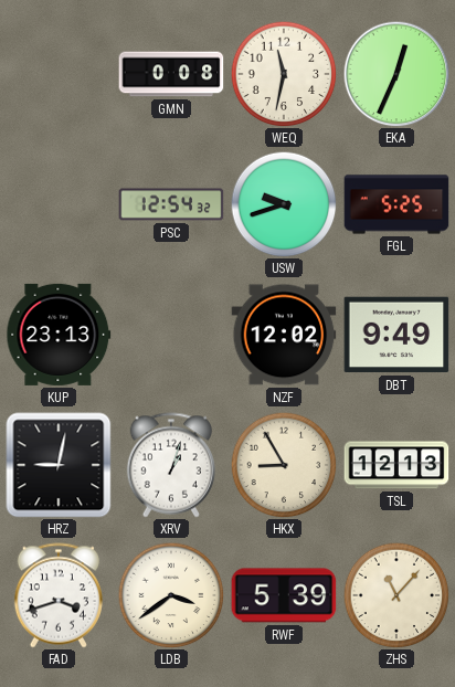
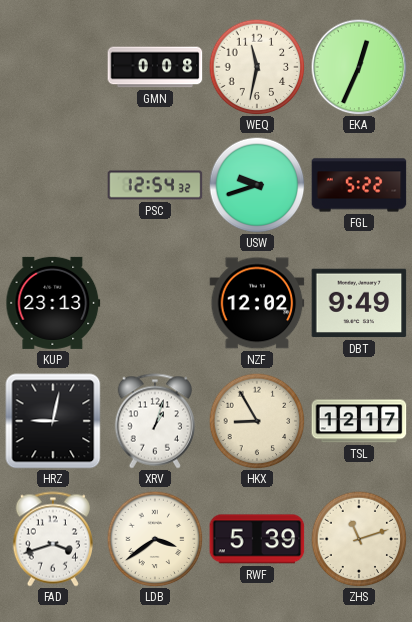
FGL: 5:25 -> 5:22 (359, 185)
TSL: 12:13 -> 12:17 (359, 421)
ZHS: 11:07 -> 11:12 (359, 539)
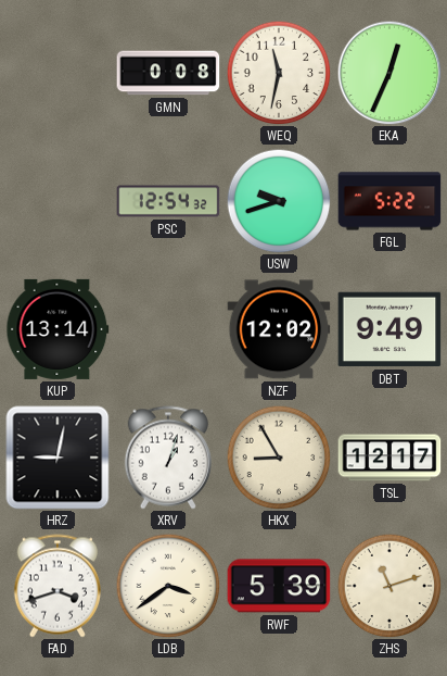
KUP: 23:13 -> 13:14 (58, 329)
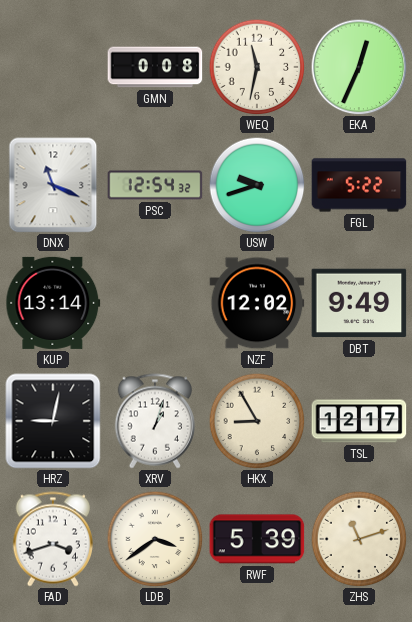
DNX: none -> 11:19 (53, 185)
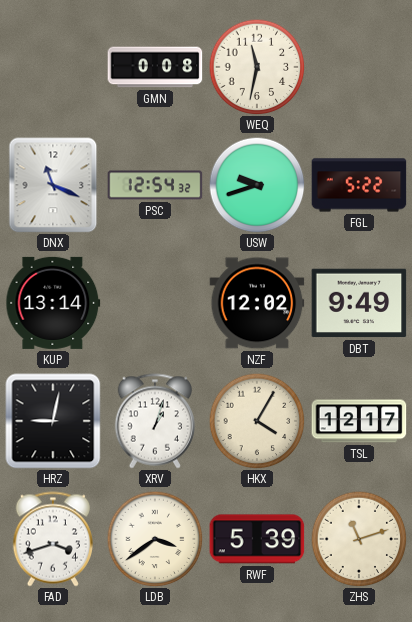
EKA: 12:34 -> none (359, 67)
HKX: 8:55 -> 4:05 (257, 421)
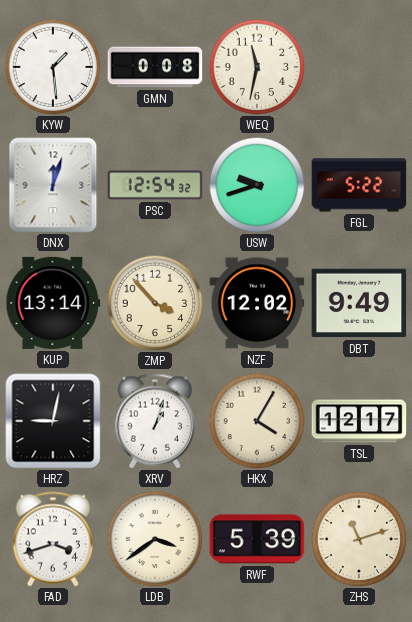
KYW: none -> 1:29 (53, 67)
DNX: 11:19 -> 12:03 (53, 185)
ZMP: none -> 3:53 (155, 303)
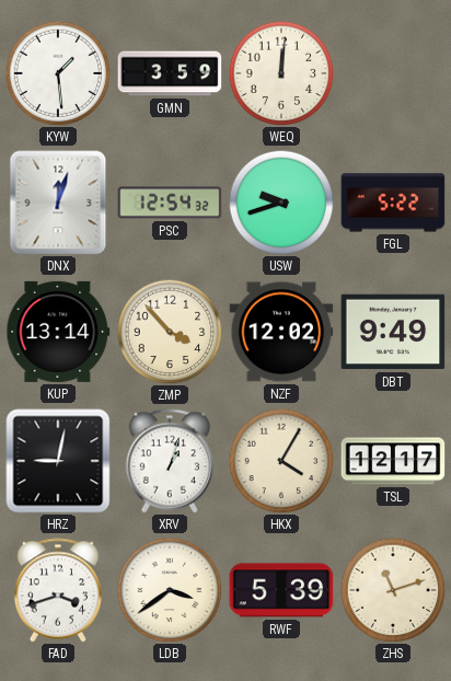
GMN: 0:08 -> 3:59 (170, 73)
WEQ: 11:32 -> 12:01 (281, 73)
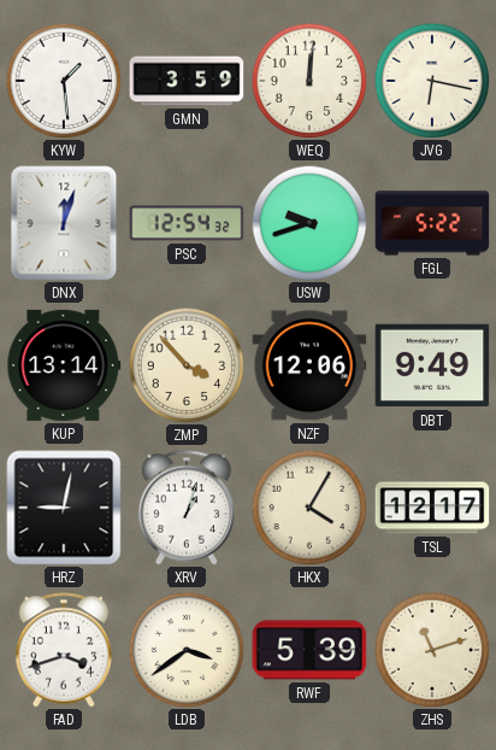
JVG: none -> 6:17 (432, 81)
NZF: 12:02 -> 12:06 (309, 365)
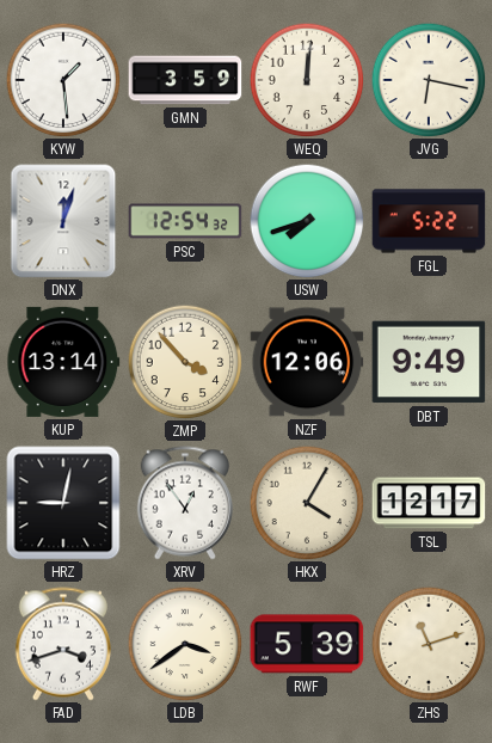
USW: 9:42 -> 7:42 (307, 221)
XRV: 1:03 -> 12:54 (184, 503)
